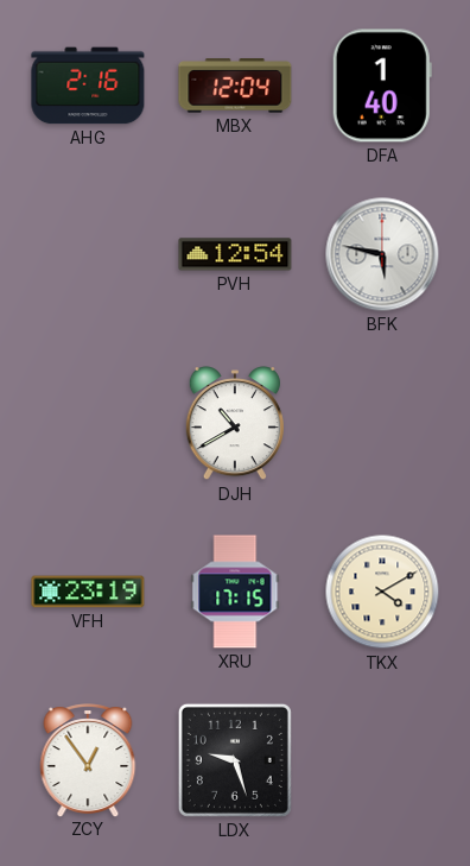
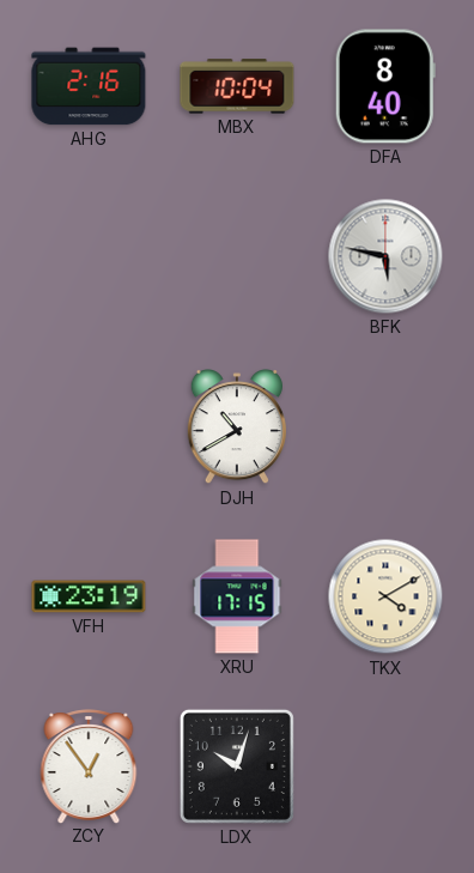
MBX: 12:04 -> 10:04 (237, 86)
DFA: 1:40 -> 8:40 (385, 86)
PVH: 12:54 -> none (235, 254)
LDX: 9:27 -> 10:03 (237, 766)
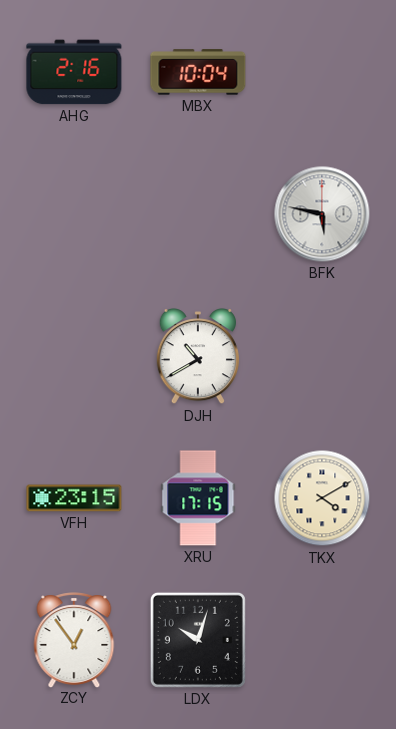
DFA: 8:40 -> none (385, 86)
VFH: 23:19 -> 23:15 (74, 498)
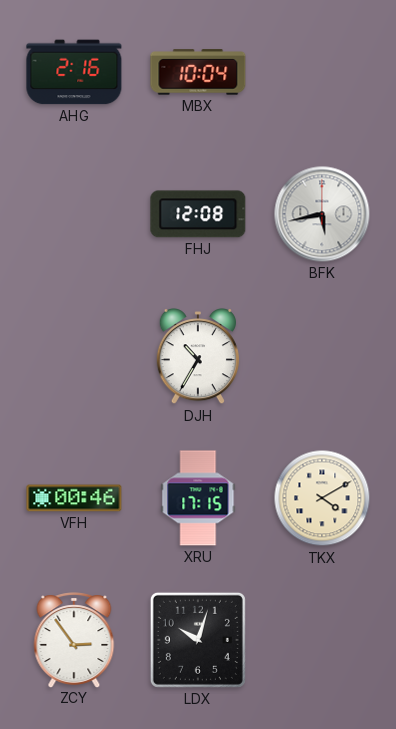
FHJ: none -> 12:08 (198, 214)
BFK: 5:47 -> 5:43 (322, 214)
DJH: 10:40 -> 10:35 (197, 357)
VFH: 23:15 -> 00:46 (74, 498)
ZCY: 12:54 -> 2:54 (74, 640)
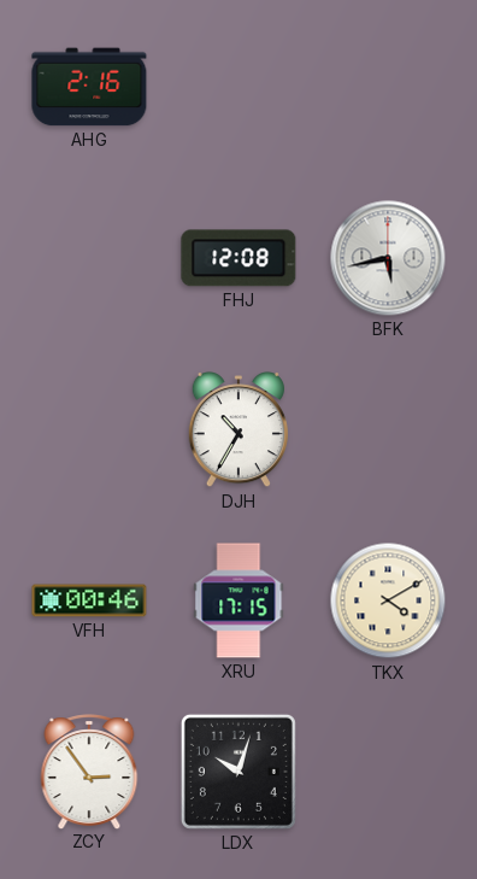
MBX: 10:04 -> none (198, 72)
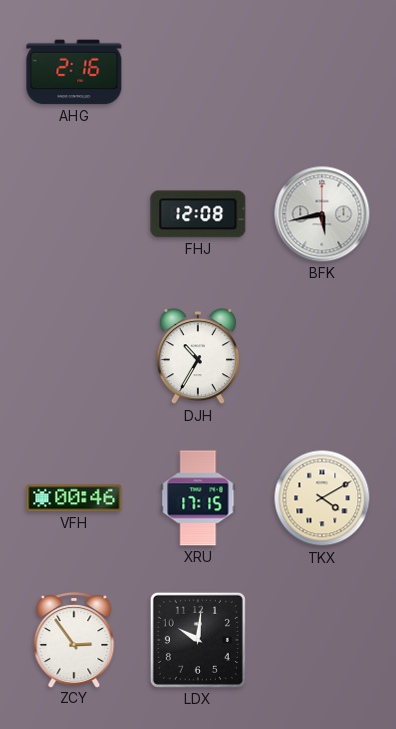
LDX: 10:03 -> 10:01 (198, 640)
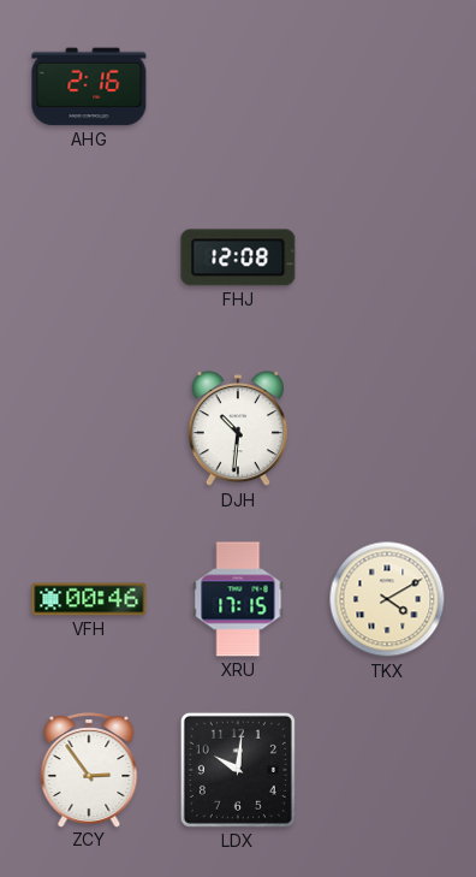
BFK: 5:43 -> none (322, 214)
DJH: 10:35 -> 10:31 (237, 429)
